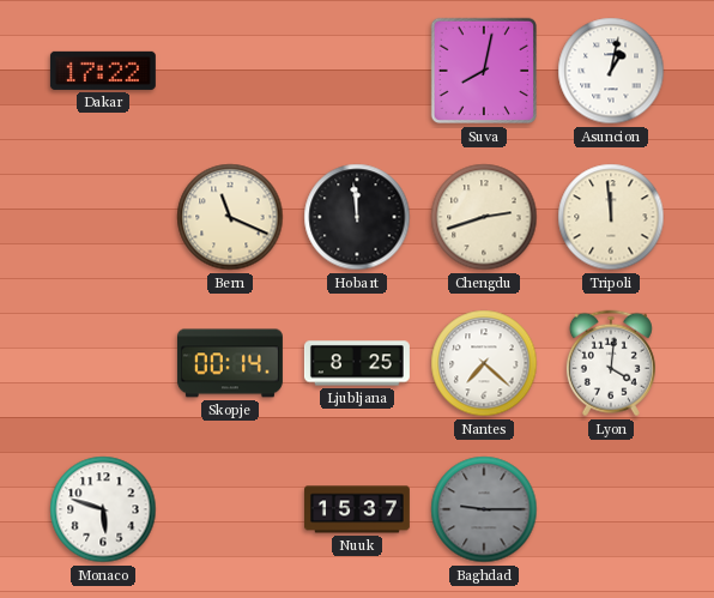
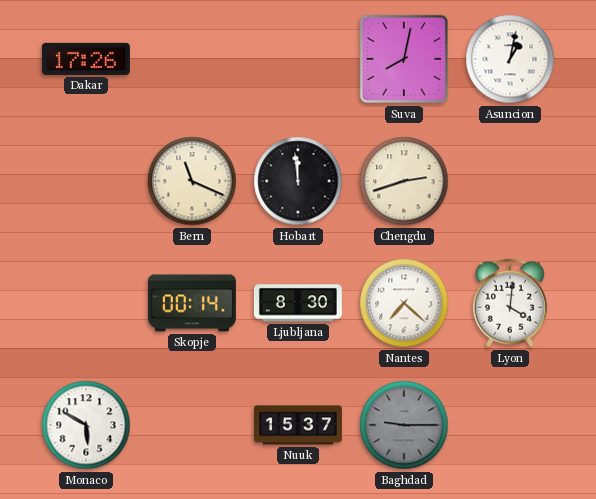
Dakar: 17:22 -> 17:26 (86, 59)
Tripoli: 11:59 -> none (611, 217)
Ljubljana: 8:25 -> 8:30 (298, 303)
Monaco: 5:48 -> 5:50 (86, 425)
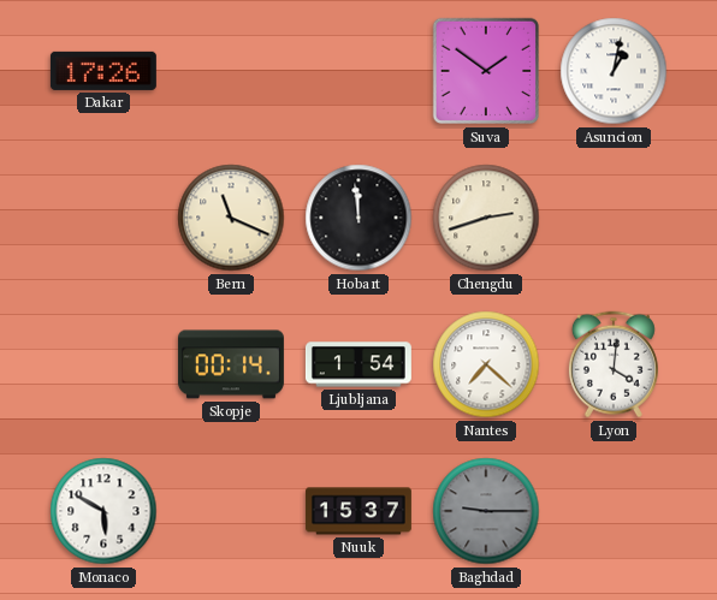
Suva: 8:02 -> 1:51 (486, 71)
Ljubljana: 8:30 -> 1:54 (358, 364)
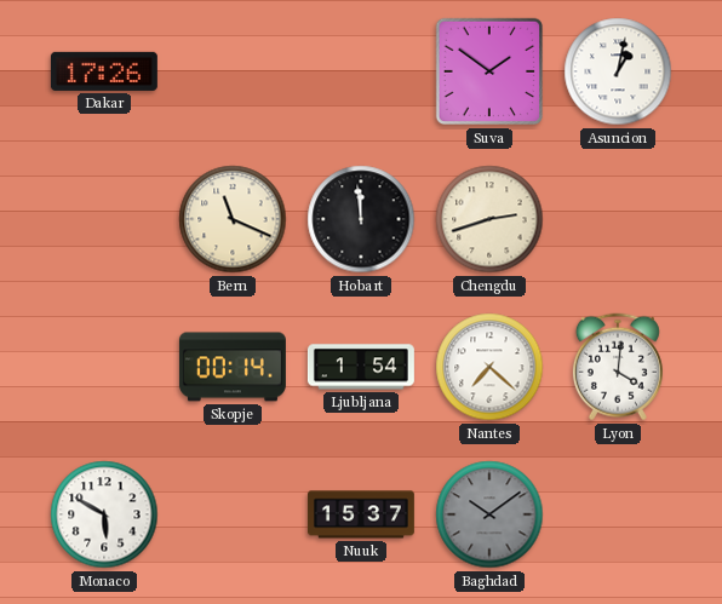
Baghdad: 9:15 -> 10:09 (489, 514)
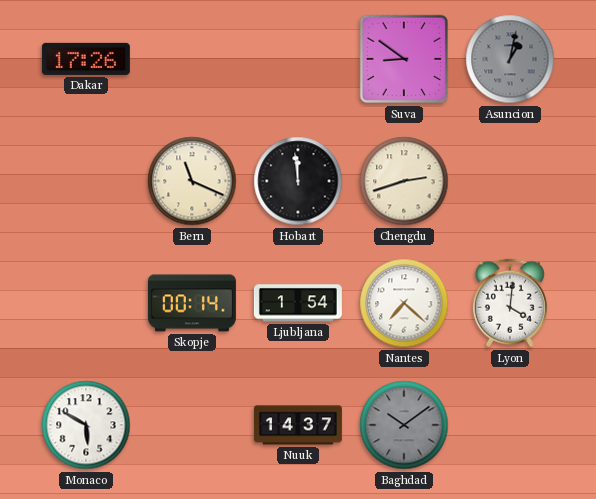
Suva: 1:51 -> 8:51 (404, 59)
Asuncion dial: white -> grey (510, 59)
Nuuk: 15:37 -> 14:37 (298, 425)
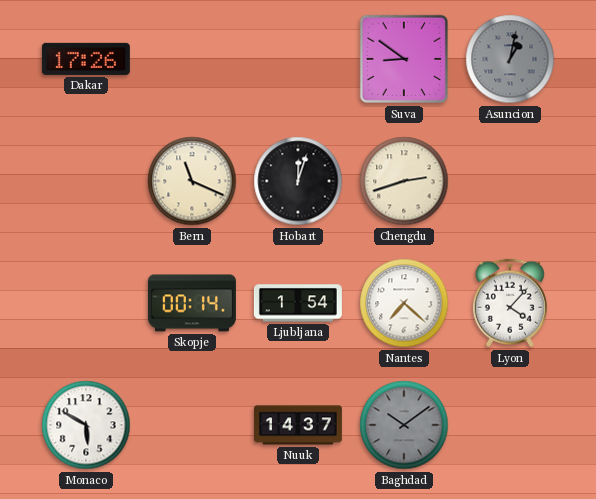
Hobart: 11:59 -> 12:03 (298, 181)
Lyon: 4:01 -> 4:07 (510, 303)
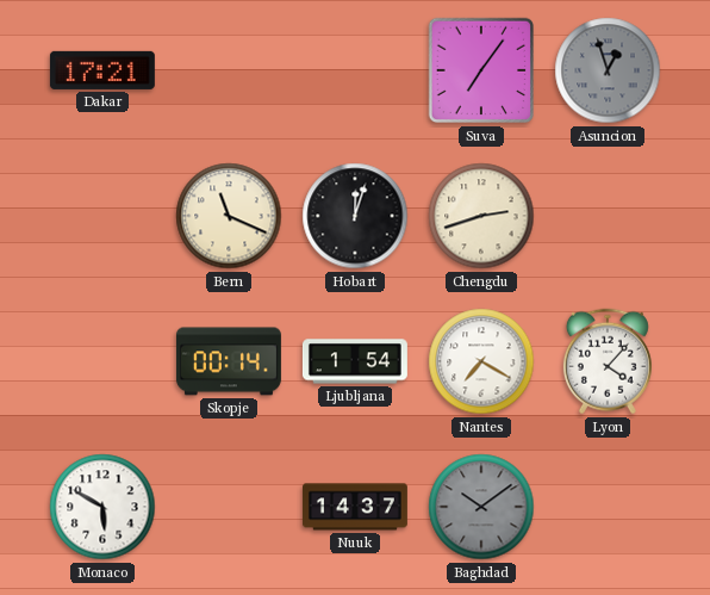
Dakar: 17:26 -> 17:21 (102, 70)
Suva: 8:51 -> 7:06 (481, 70)
Asuncion: 1:02 -> 12:57 (608, 70)
Nantes: 7:22 -> 7:20 (481, 361)
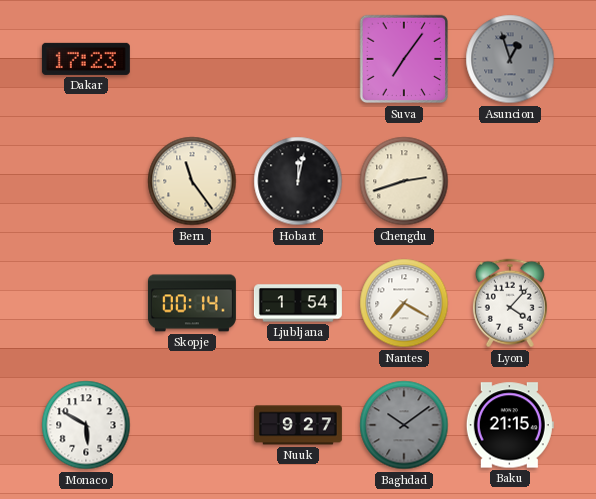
Dakar: 17:21 -> 17:23 (86, 59)
Bern: 11:19 -> 11:24 (192, 181)
Hobart: 12:03 -> 12:02 (298, 181)
Nuuk: 14:37 -> 9:27 (298, 425)
Baku: none -> 21:15 (510, 425)
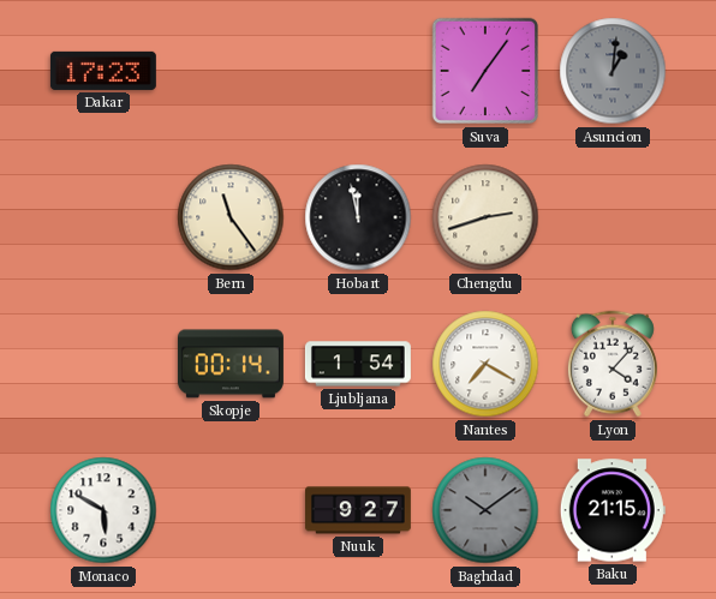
Asuncion: 12:57 -> 1:01 (613, 71)
Hobart: 12:02 -> 11:58 (358, 217)
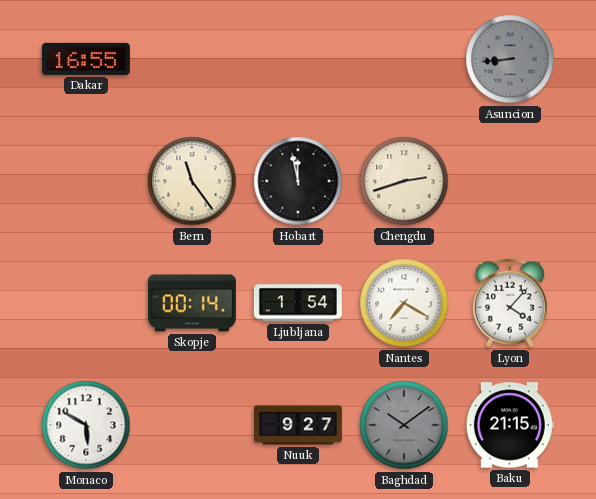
Dakar: 17:23 -> 16:55 (86, 59)
Suva: 7:06 -> none (485, 71)
Asuncion: 1:01 -> 8:44 (510, 59)
